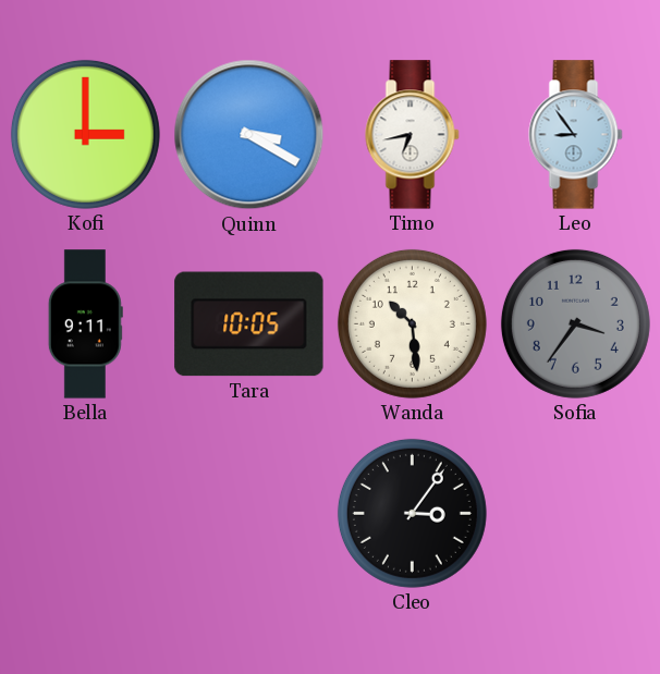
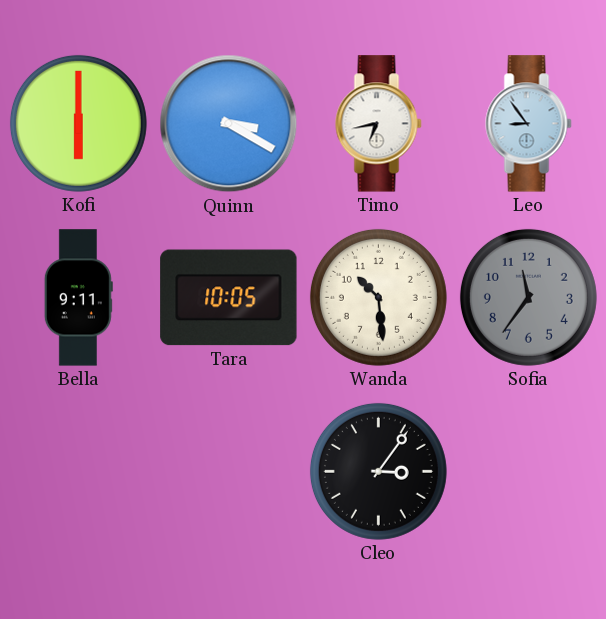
Kofi: 3:00 -> 6:00 (78, 123)
Sofia: 3:36 -> 11:36 (528, 297)
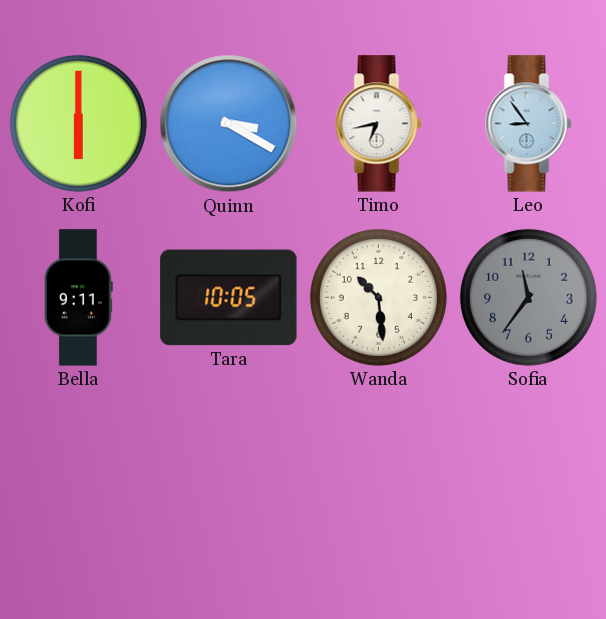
Cleo: 3:06 -> none (378, 471)
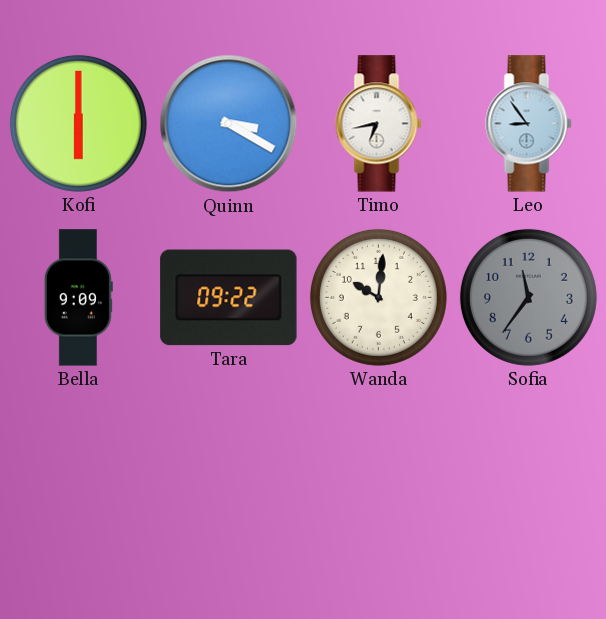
Bella: 9:11 -> 9:09 (78, 298)
Tara: 10:05 -> 09:22 (229, 298)
Wanda: 10:29 -> 10:01 (378, 297)
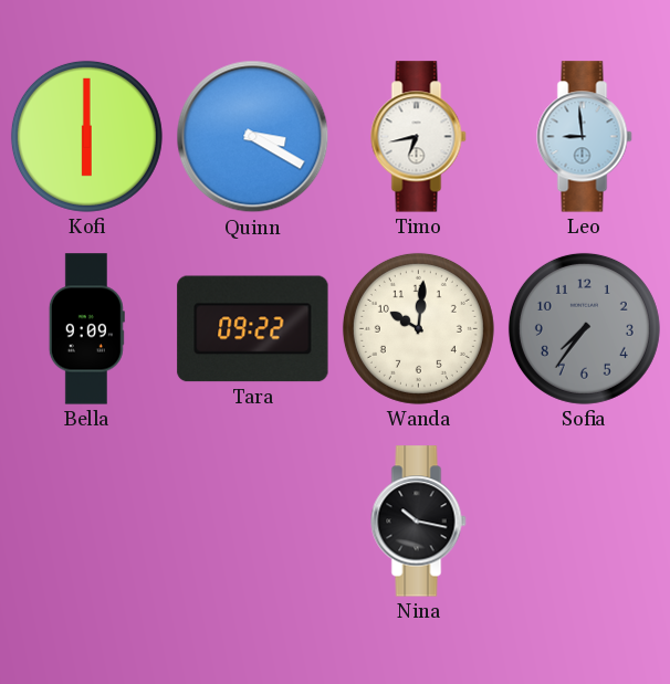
Leo: 8:54 -> 8:59 (585, 137)
Sofia: 11:36 -> 7:36 (584, 328)
Nina: none -> 10:17 (419, 522)
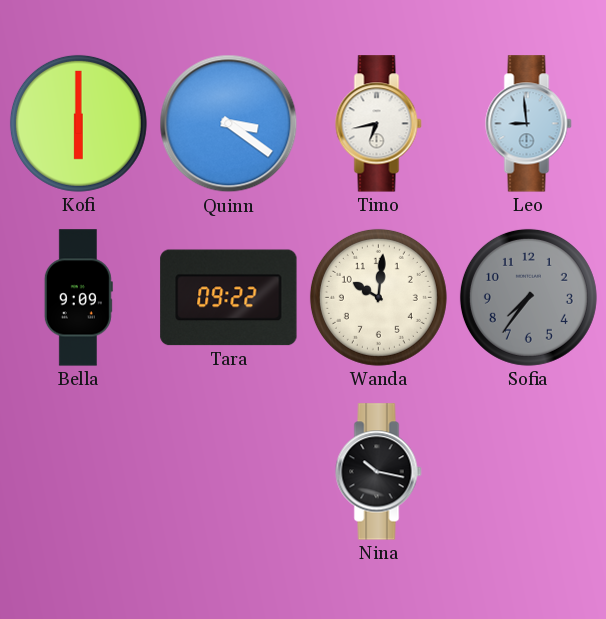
Quinn: 3:20 -> 3:21 (229, 124)
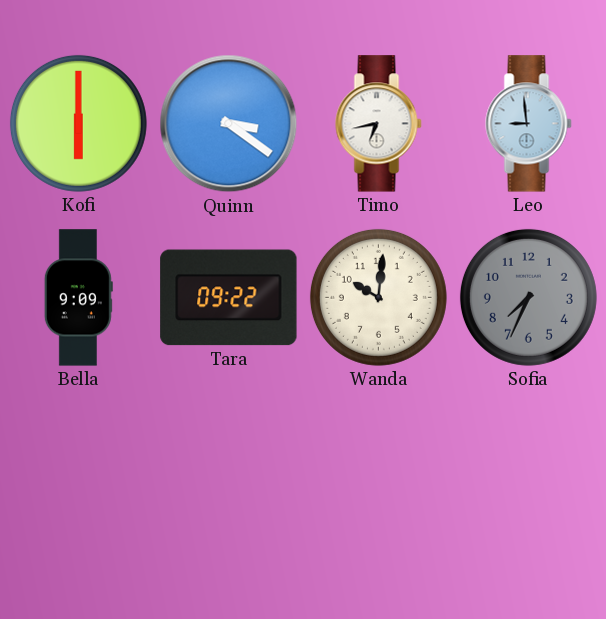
Sofia: 7:36 -> 7:34 (528, 297)
Nina: 10:17 -> none (379, 472)
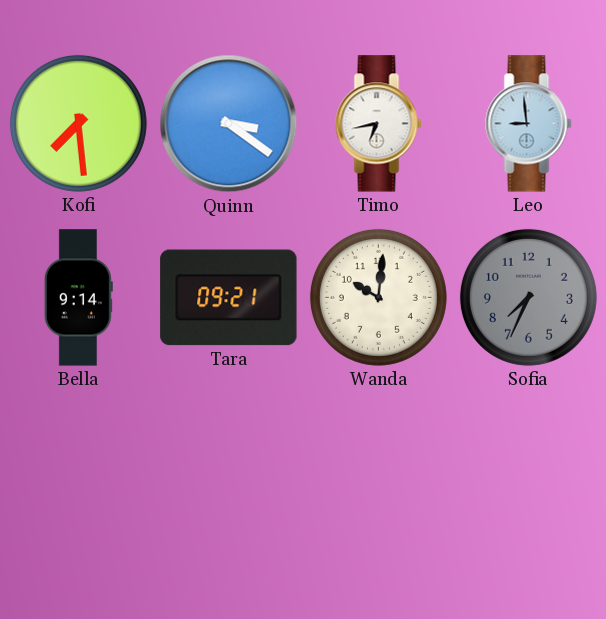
Kofi: 6:00 -> 7:29 (78, 123)
Bella: 9:09 -> 9:14 (78, 298)
Tara: 09:22 -> 09:21 (229, 298)
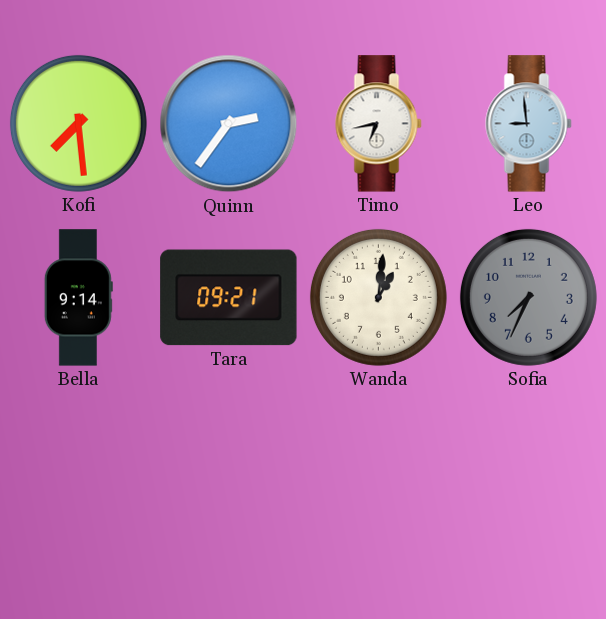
Quinn: 3:21 -> 2:36 (229, 124)
Wanda: 10:01 -> 1:01 (378, 297)
